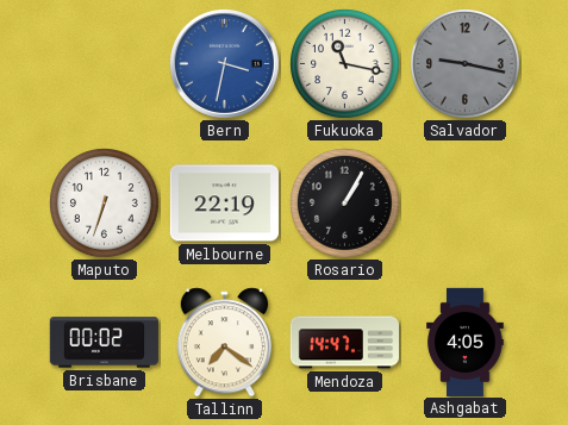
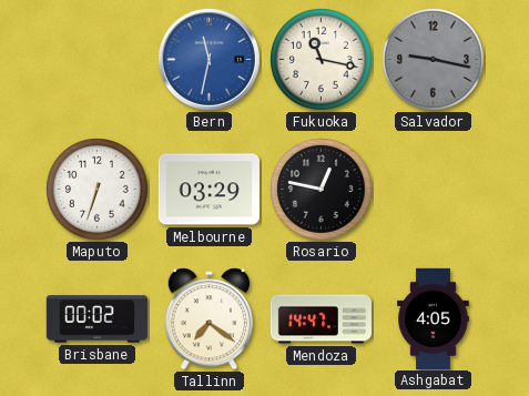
Bern: 3:32 -> 11:32 (208, 59)
Melbourne: 22:19 -> 03:29 (208, 190)
Rosario: 1:05 -> 12:47 (322, 190)
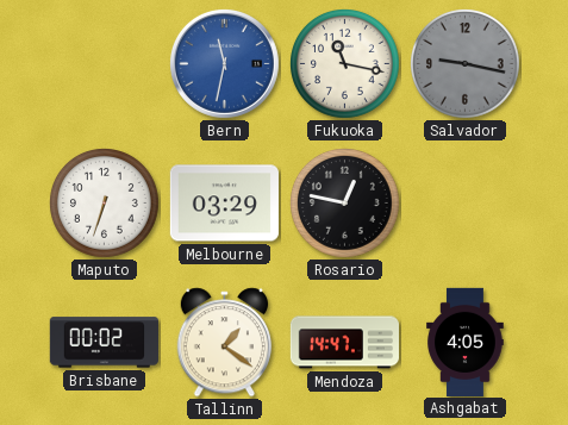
Tallinn: 7:21 -> 1:21 (224, 343)
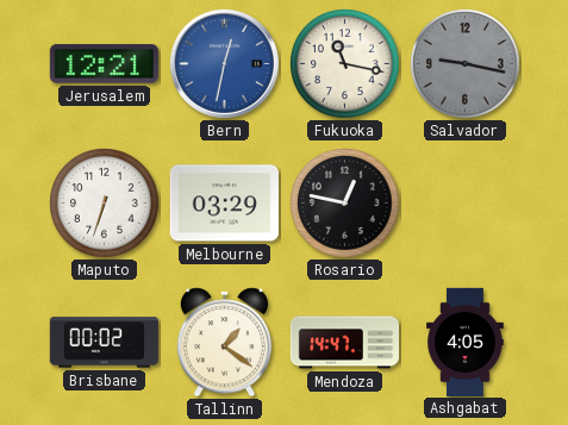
Jerusalem: none -> 12:21 (104, 64)
Bern: 11:32 -> 12:32 (224, 63)
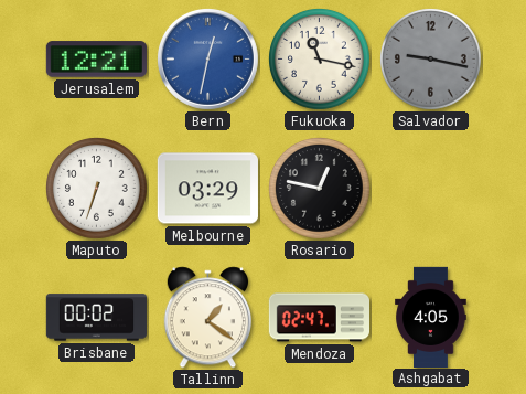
Mendoza: 14:47 -> 02:47 (319, 318)
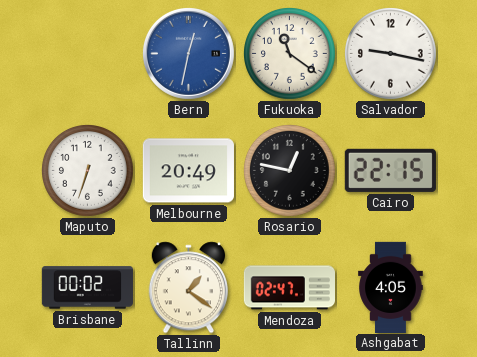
Jerusalem: 12:21 -> none (96, 60)
Fukuoka: 11:17 -> 11:21 (290, 54)
Salvador dial: grey -> white (391, 54)
Melbourne: 03:29 -> 20:49 (188, 171)
Cairo: none -> 22:15 (390, 170)
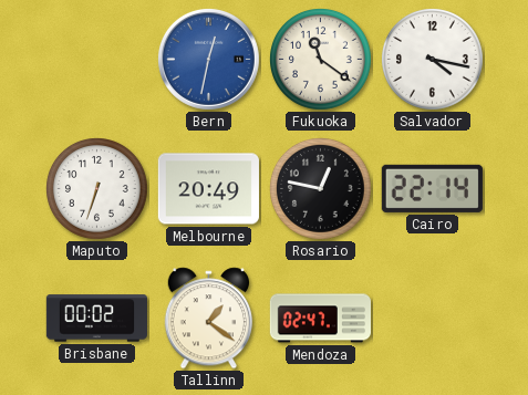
Salvador: 9:17 -> 4:17 (433, 60)
Cairo: 22:15 -> 22:14 (432, 188)
Ashgabat: 4:05 -> none (391, 287)
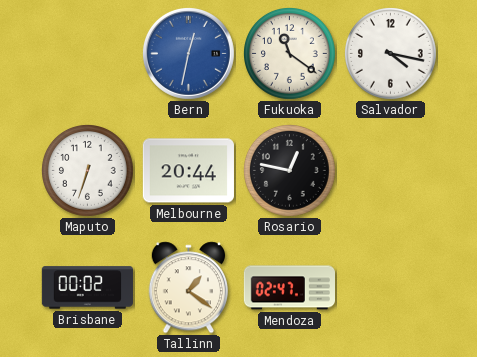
Melbourne: 20:49 -> 20:44 (188, 171)
Cairo: 22:14 -> none (432, 188)
